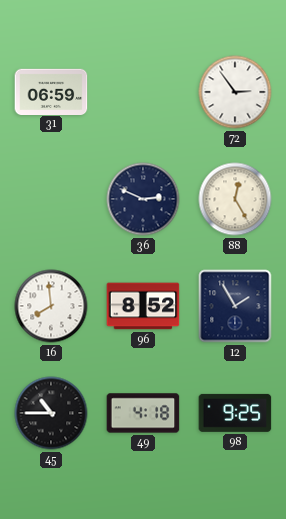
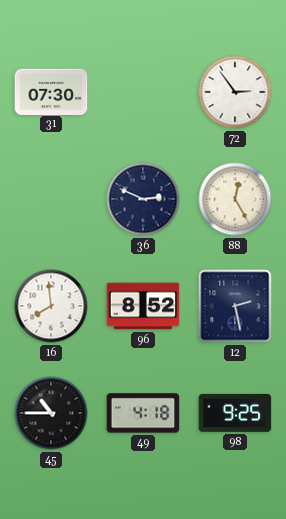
31: 06:59 -> 07:30 (51, 91)
12: 1:55 -> 2:28 (235, 306)
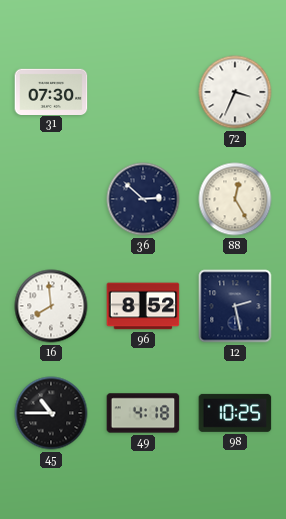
72: 2:54 -> 3:34 (235, 92)
36: 2:49 -> 2:52 (143, 199)
98: 9:25 -> 10:25 (235, 413)
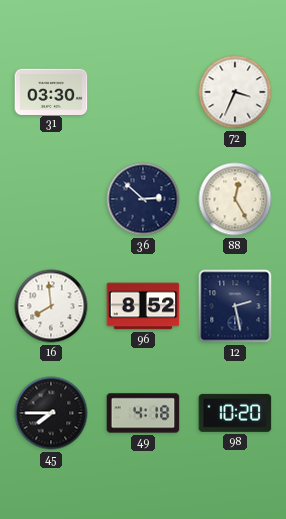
31: 07:30 -> 03:30 (51, 91)
45: 10:45 -> 7:45 (51, 413)
98: 10:25 -> 10:20 (235, 413)
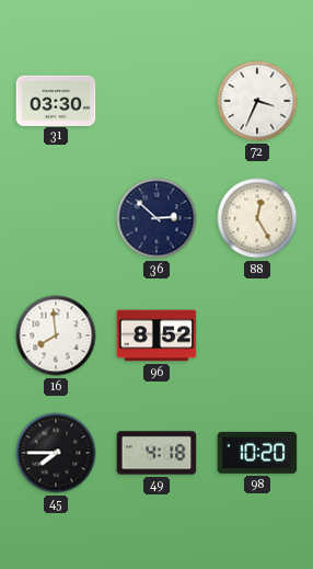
12: 2:28 -> none (235, 306)
